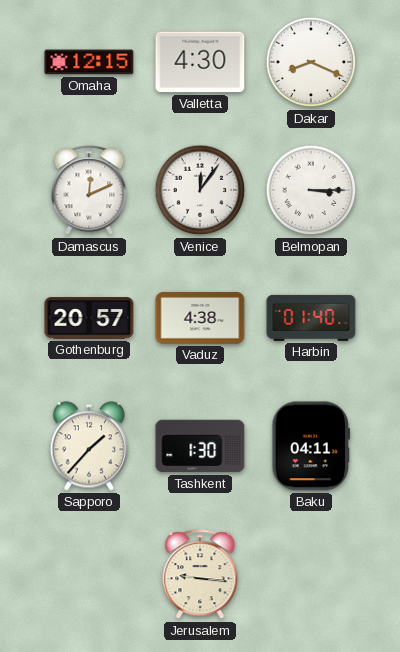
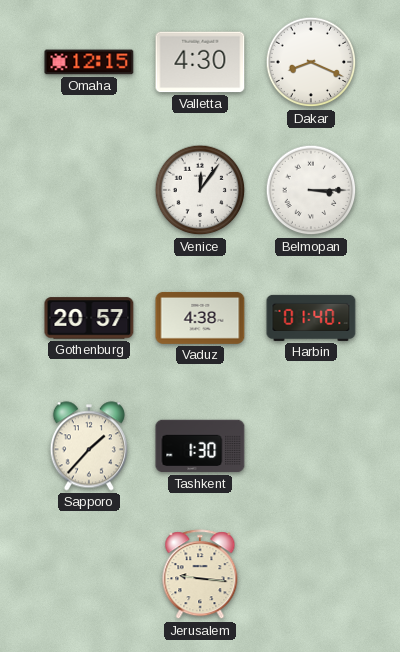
Damascus: 12:11 -> none (89, 191)
Baku: 04:11 -> none (311, 446)
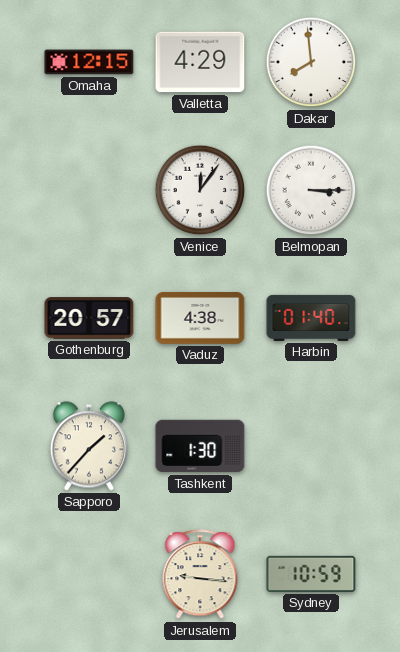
Valletta: 4:30 -> 4:29 (200, 62)
Dakar: 8:19 -> 7:59 (311, 62)
Sydney: none -> 10:59 (311, 574)
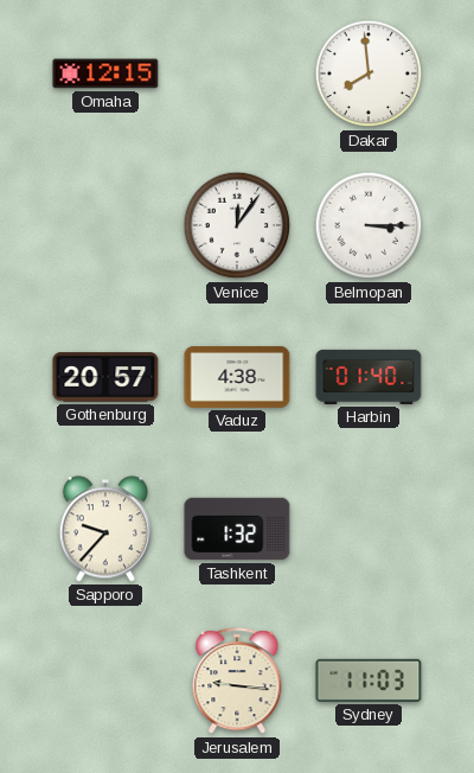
Valletta: 4:29 -> none (200, 62)
Sapporo: 1:37 -> 9:37 (105, 529)
Tashkent: 1:30 -> 1:32 (237, 529)
Sydney: 10:59 -> 11:03 (369, 681)
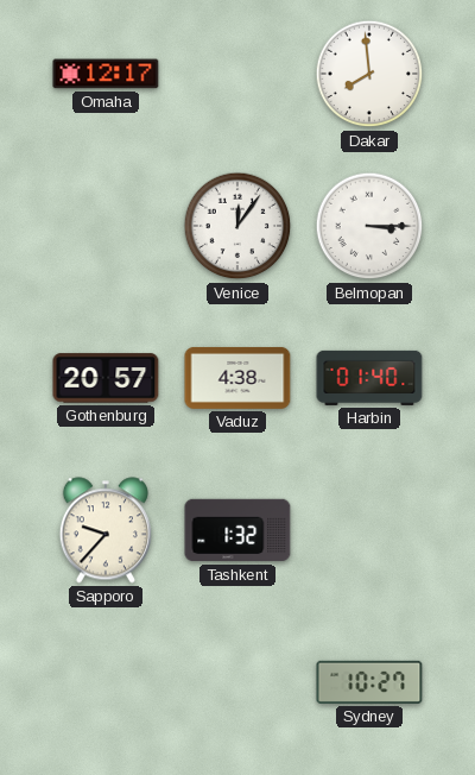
Omaha: 12:15 -> 12:17 (106, 74)
Jerusalem: 9:16 -> none (237, 682)
Sydney: 11:03 -> 10:27 (369, 682)
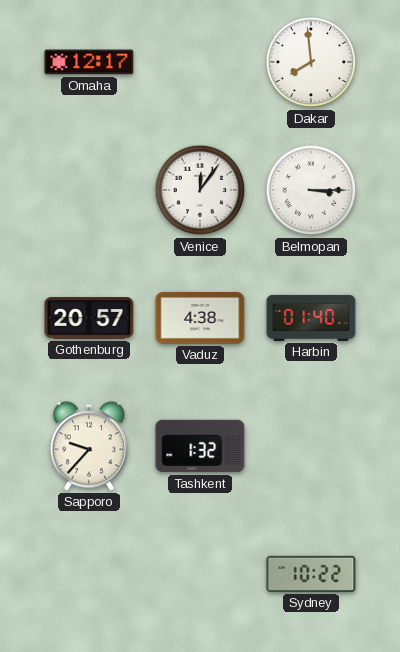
Sydney: 10:27 -> 10:22 (311, 574)
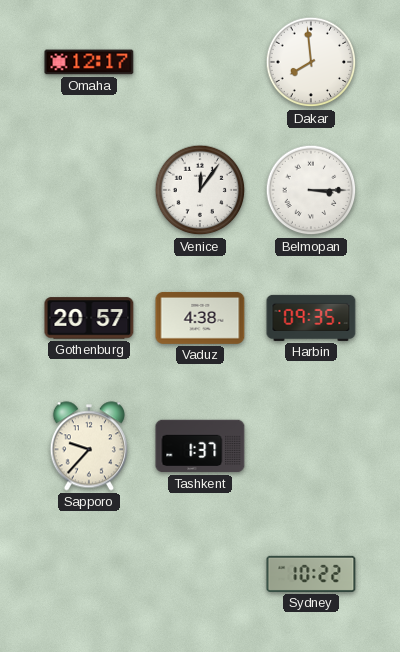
Harbin: 01:40 -> 09:35 (311, 318)
Tashkent: 1:32 -> 1:37 (200, 446)
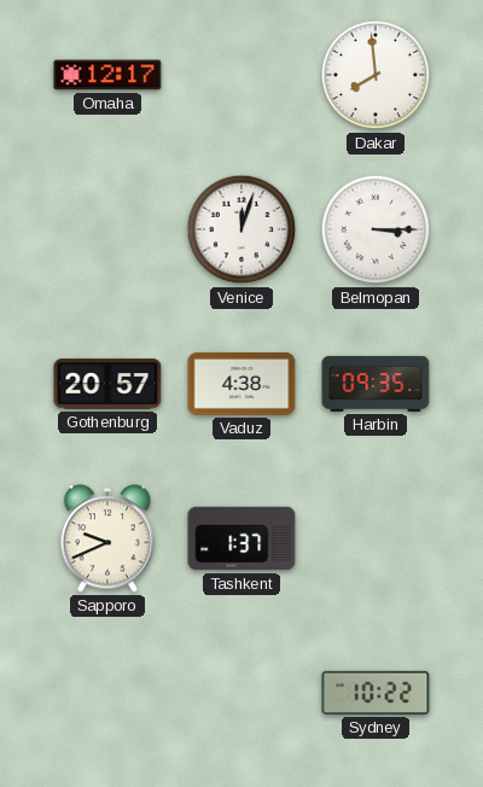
Venice: 12:06 -> 12:03 (241, 229)
Sapporo: 9:37 -> 9:41 (107, 538)
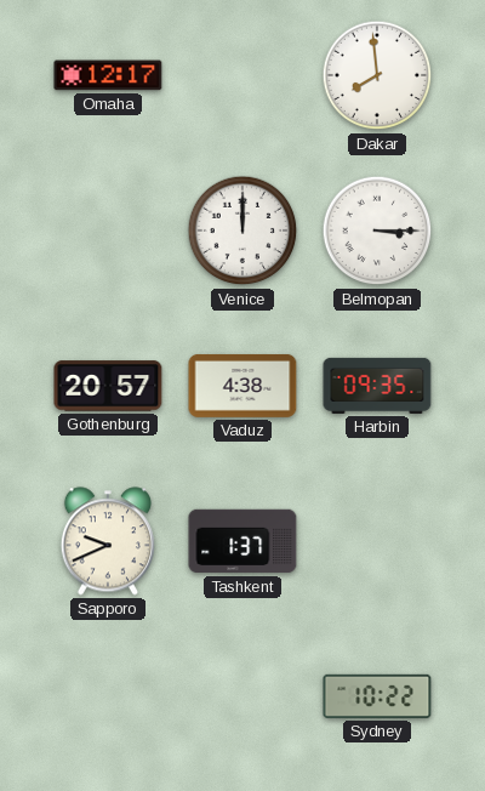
Venice: 12:03 -> 12:00 (242, 231)
